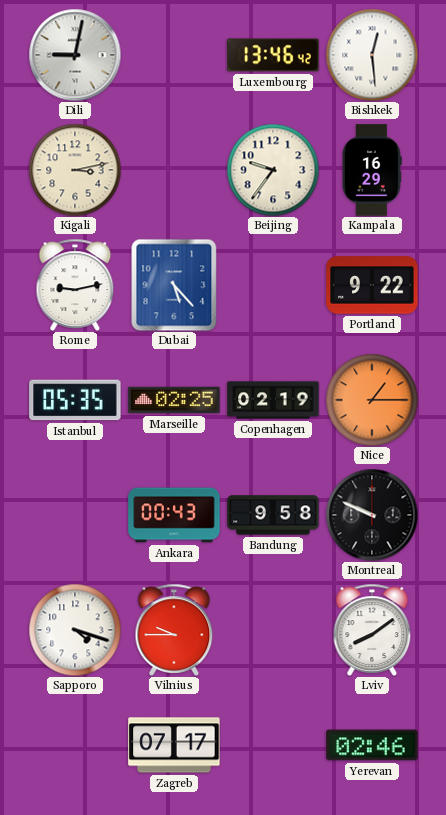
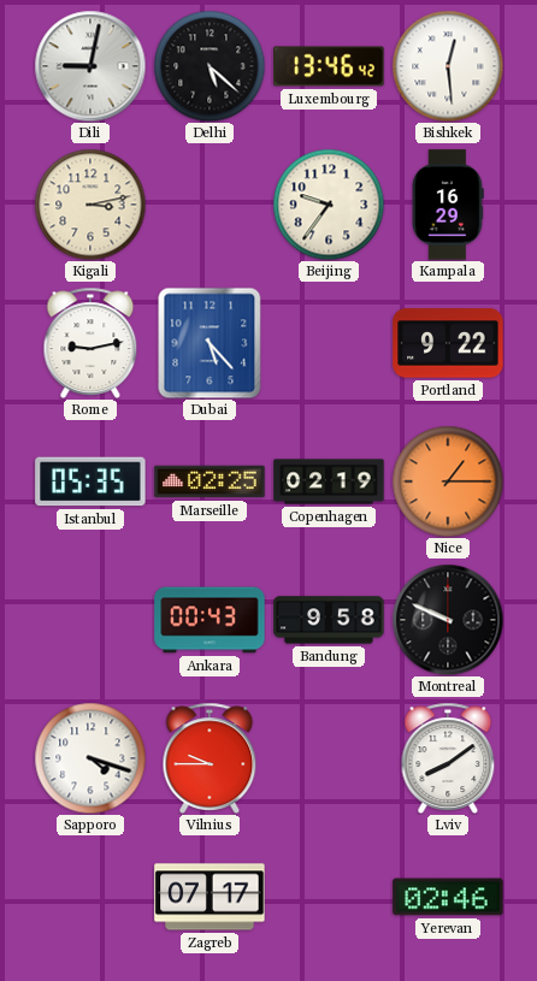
Delhi: none -> 5:22 (210, 66)
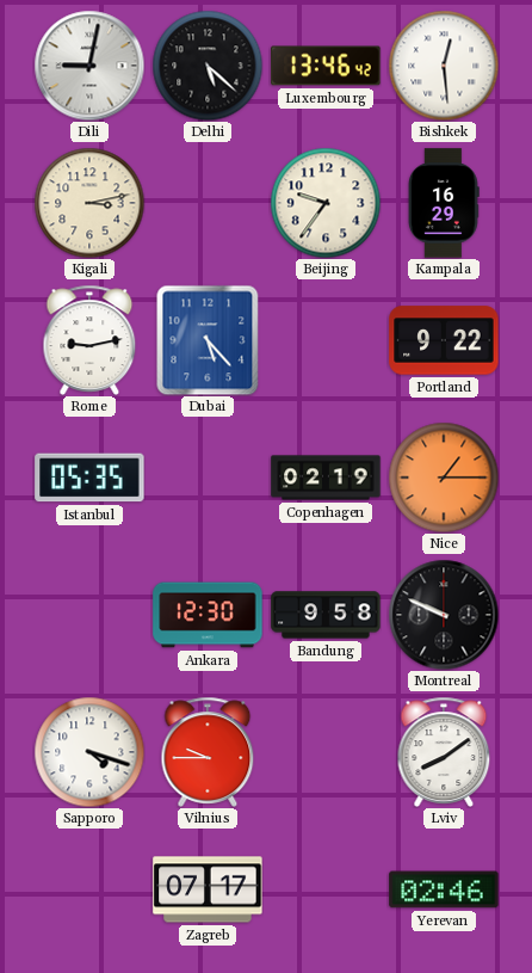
Marseille: 02:25 -> none (210, 481)
Ankara: 00:43 -> 12:30 (208, 615)
